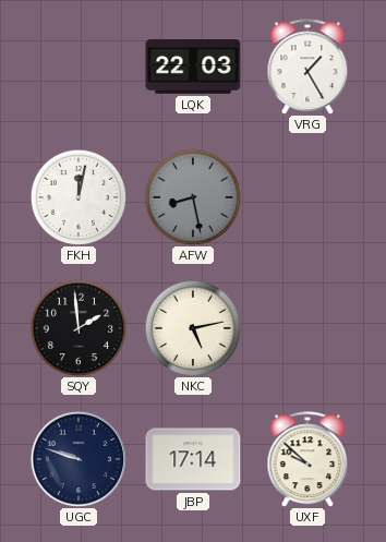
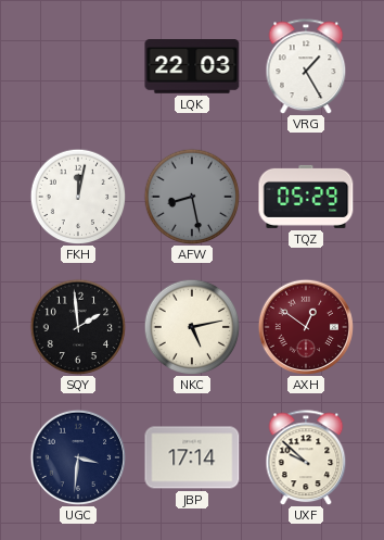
TQZ: none -> 05:29 (306, 197)
AXH: none -> 12:51 (305, 326)
UGC: 9:48 -> 3:31 (77, 456)
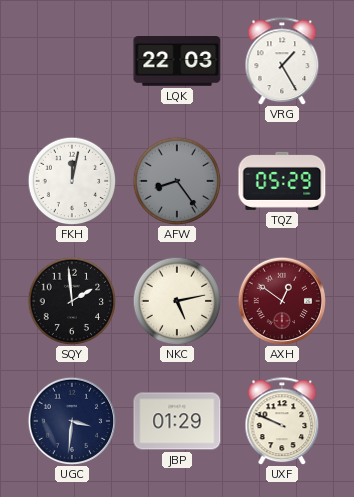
AFW: 8:28 -> 8:24 (177, 181)
JBP: 17:14 -> 01:29 (177, 421)
UXF: 9:52 -> 9:49 (282, 421)
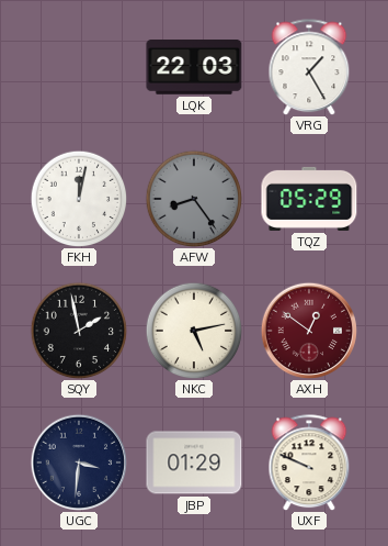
SQY: 1:59 -> 1:58 (79, 331)
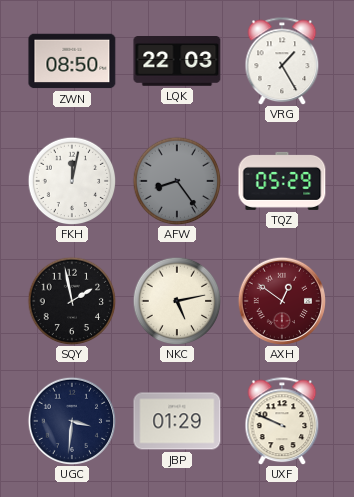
ZWN: none -> 08:50 (72, 61)
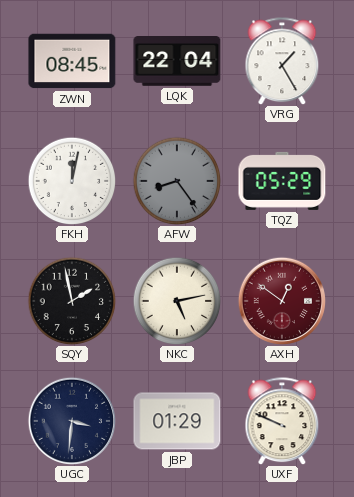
ZWN: 08:50 -> 08:45 (72, 61)
LQK: 22:03 -> 22:04 (177, 62)
